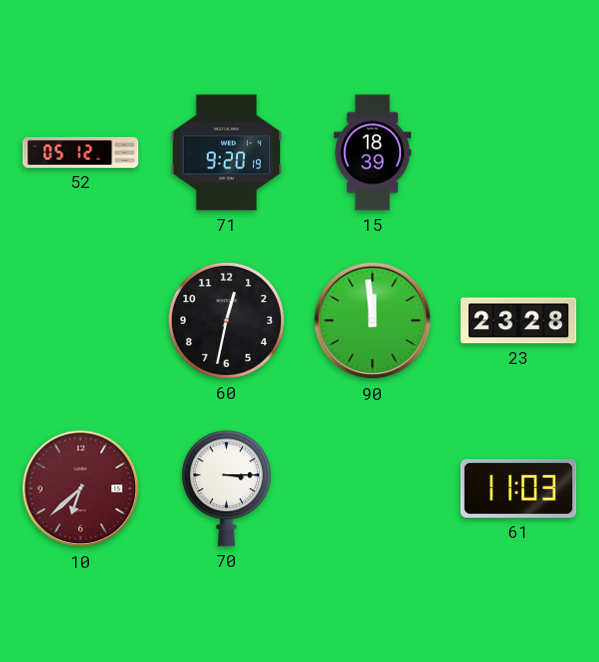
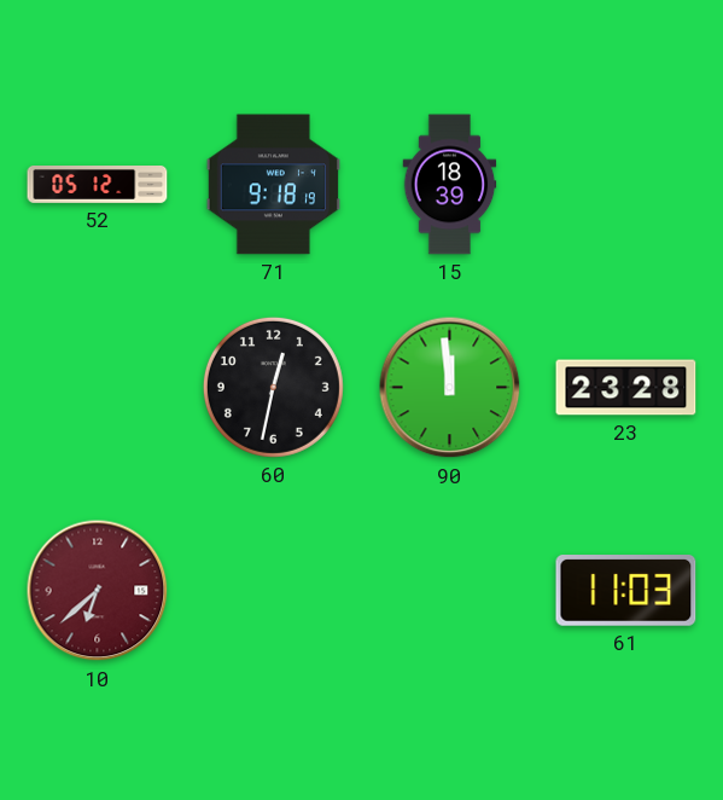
71: 9:20 -> 9:18 (273, 185)
70: 3:15 -> none (226, 489)
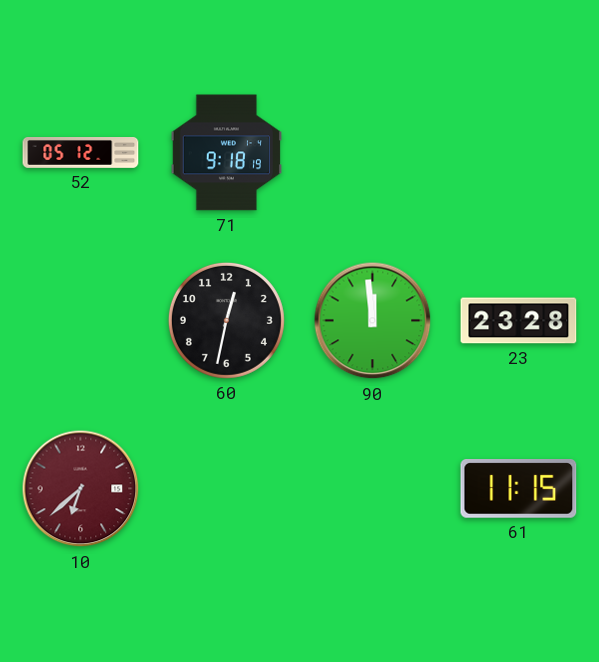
15: 18:39 -> none (450, 185)
61: 11:03 -> 11:15 (519, 489)
